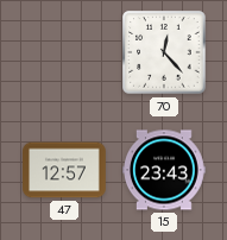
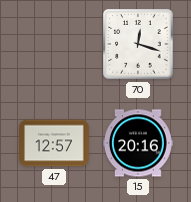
70: 12:23 -> 12:18 (138, 44)
15: 23:43 -> 20:16 (139, 143)
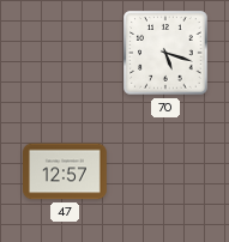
70: 12:18 -> 5:18 (165, 53)
15: 20:16 -> none (139, 143)
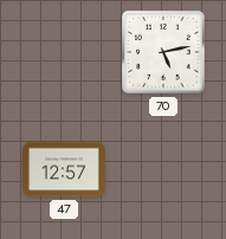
70: 5:18 -> 5:13 (163, 52)
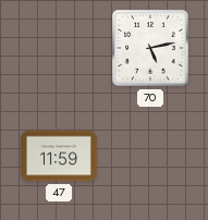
47: 12:57 -> 11:59 (60, 156)
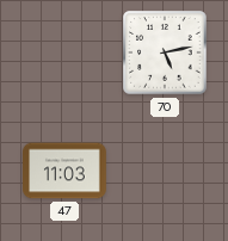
47: 11:59 -> 11:03 (66, 171)
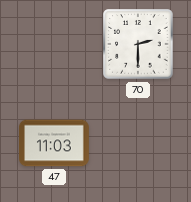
70: 5:13 -> 2:30 (138, 44)
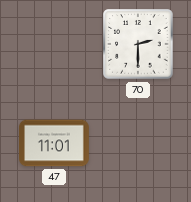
47: 11:03 -> 11:01 (55, 143)
